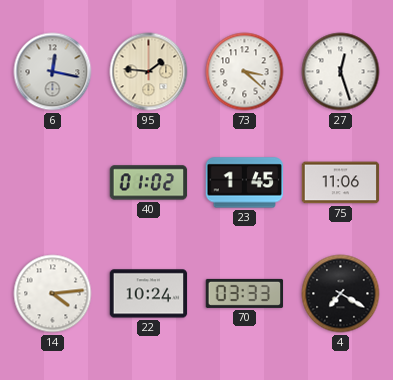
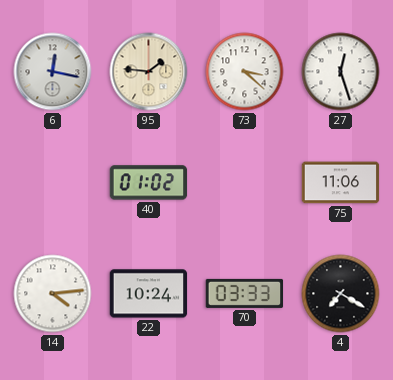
23: 1:45 -> none (245, 183)
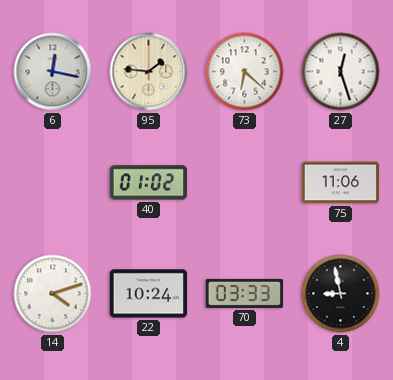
73: 3:22 -> 6:22 (245, 72)
14: 4:14 -> 4:12 (53, 294)
4: 7:20 -> 8:58 (341, 294)
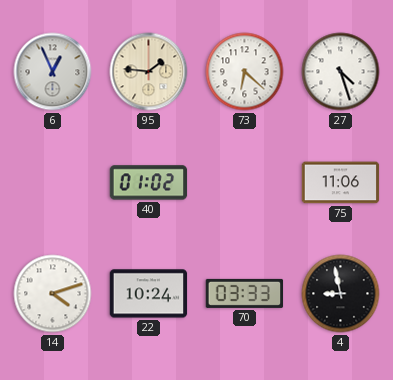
6: 12:17 -> 12:56 (53, 72)
27: 12:27 -> 4:27 (341, 72)
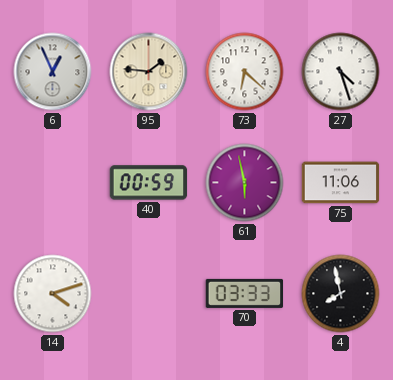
40: 01:02 -> 00:59 (149, 183)
61: none -> 5:58 (245, 183)
22: 10:24 -> none (149, 294)
4: 8:58 -> 7:58 (341, 294)
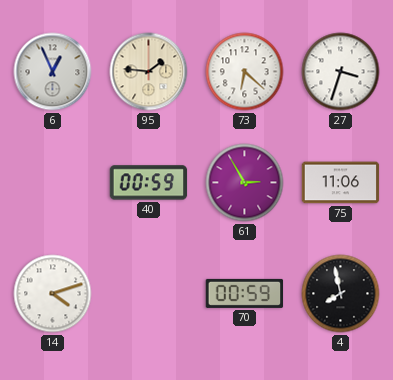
27: 4:27 -> 3:33 (341, 72)
61: 5:58 -> 2:55 (245, 183)
70: 03:33 -> 00:59 (245, 293)
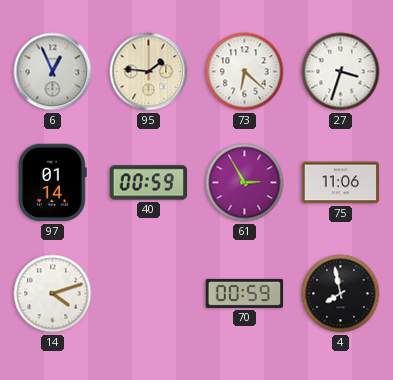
97: none -> 01:14 (53, 183)
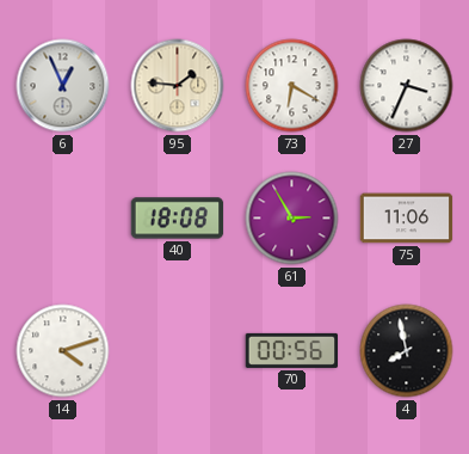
73: 6:22 -> 6:20 (292, 86)
27: 3:33 -> 3:34 (407, 86)
97: 01:14 -> none (53, 183)
40: 00:59 -> 18:08 (178, 219)
70: 00:59 -> 00:56 (292, 350)
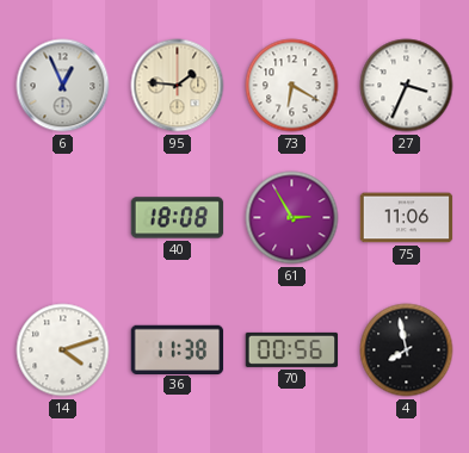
36: none -> 11:38 (178, 349)
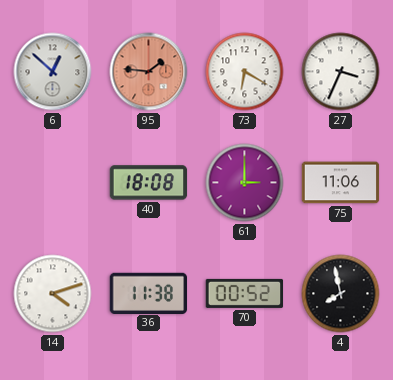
6: 12:56 -> 12:52 (53, 72)
95 dial: cream -> salmon (149, 72)
61: 2:55 -> 3:00 (245, 183)
70: 00:56 -> 00:52 (245, 293)
